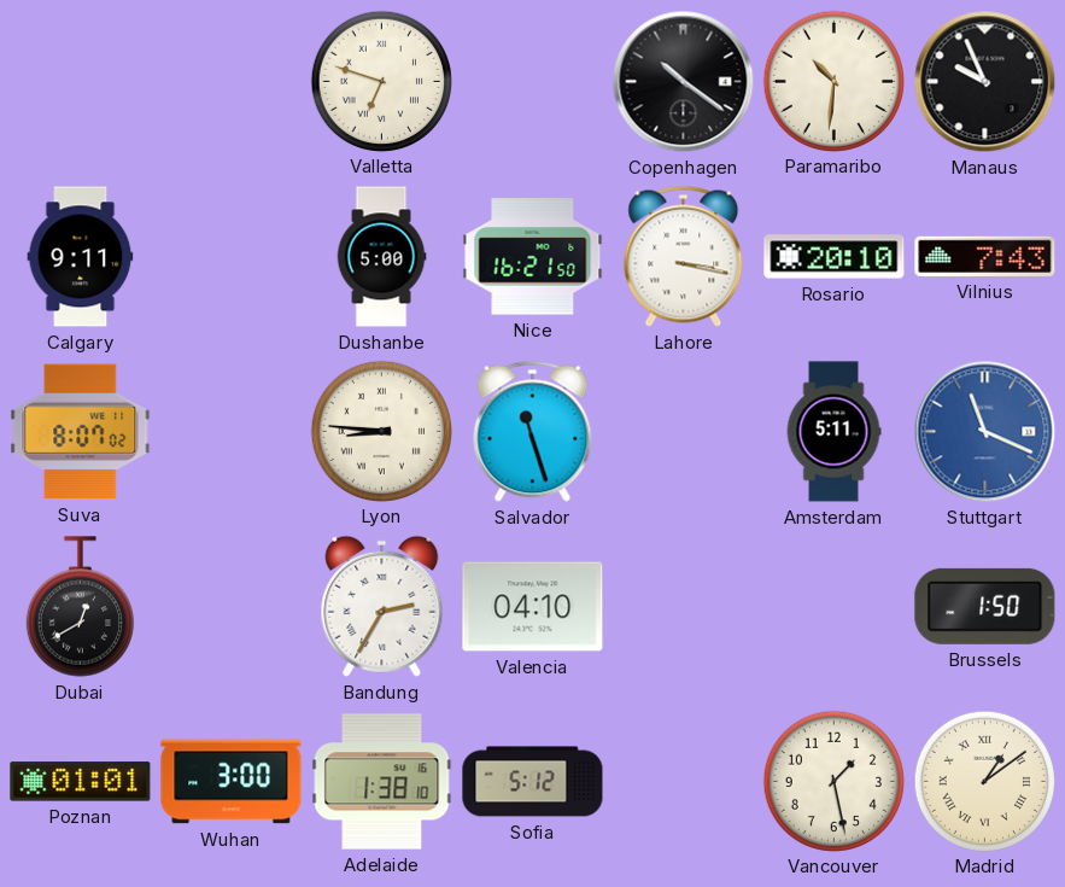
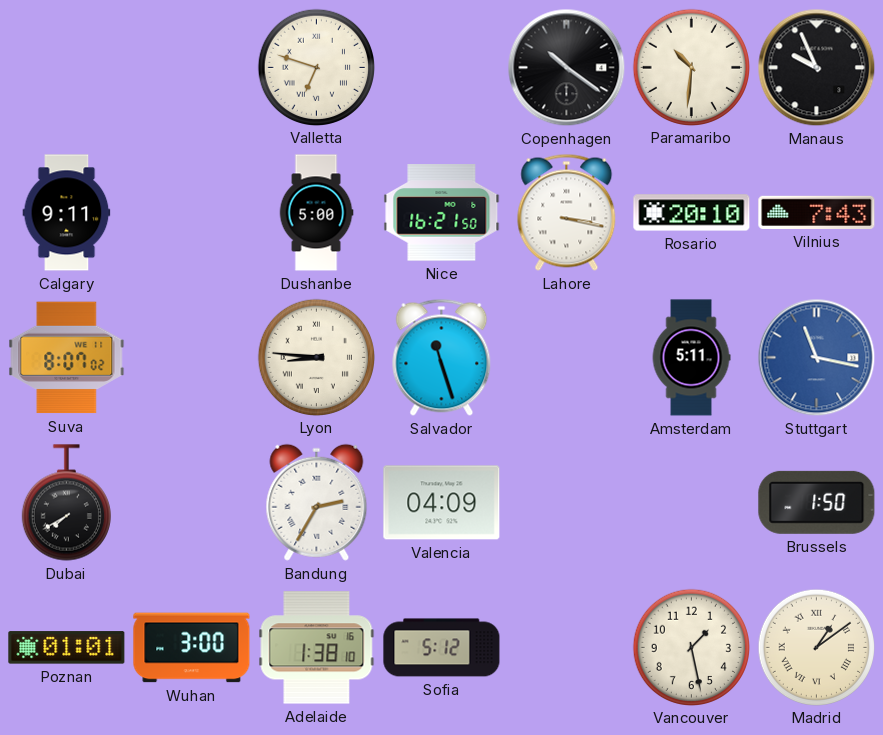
Stuttgart: 11:19 -> 11:17 (817, 358)
Dubai: 12:40 -> 7:40 (66, 503)
Valencia: 04:10 -> 04:09 (442, 503)
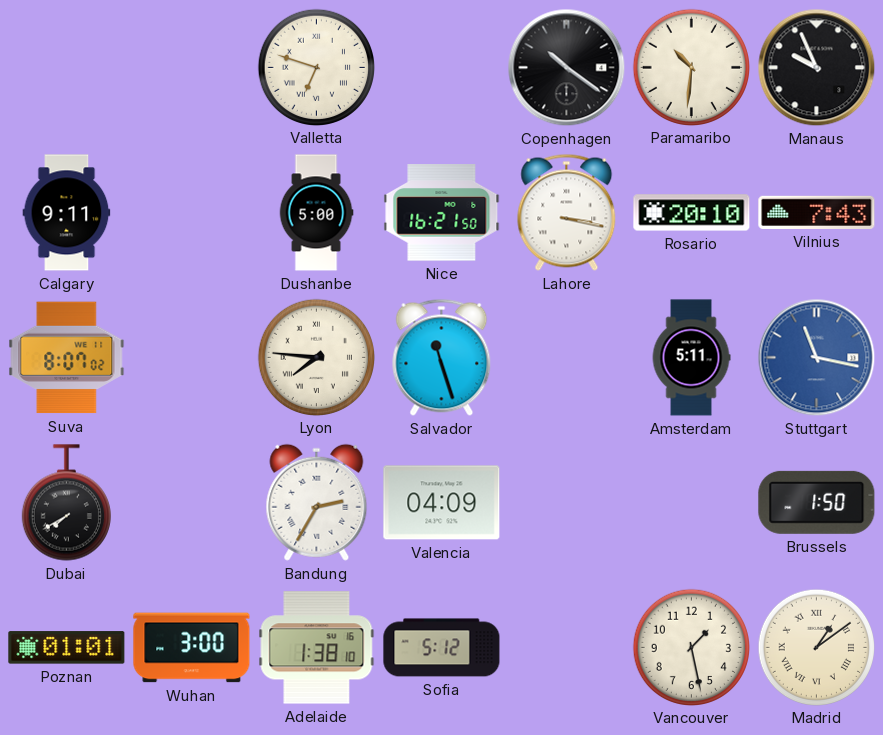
Lyon: 8:46 -> 7:46 (316, 357)
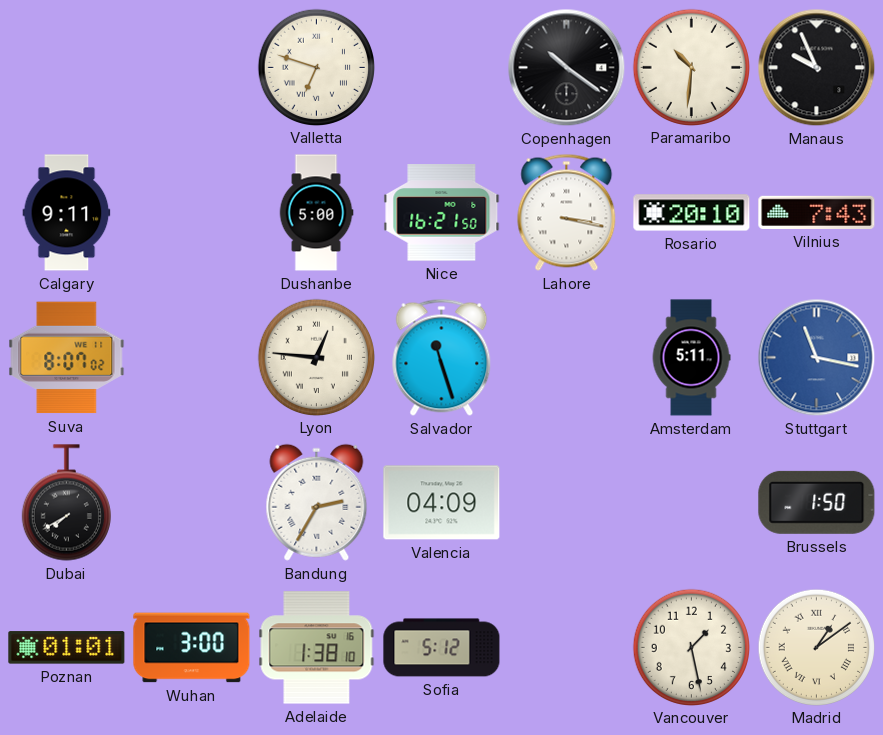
Lyon: 7:46 -> 12:46 (316, 357)
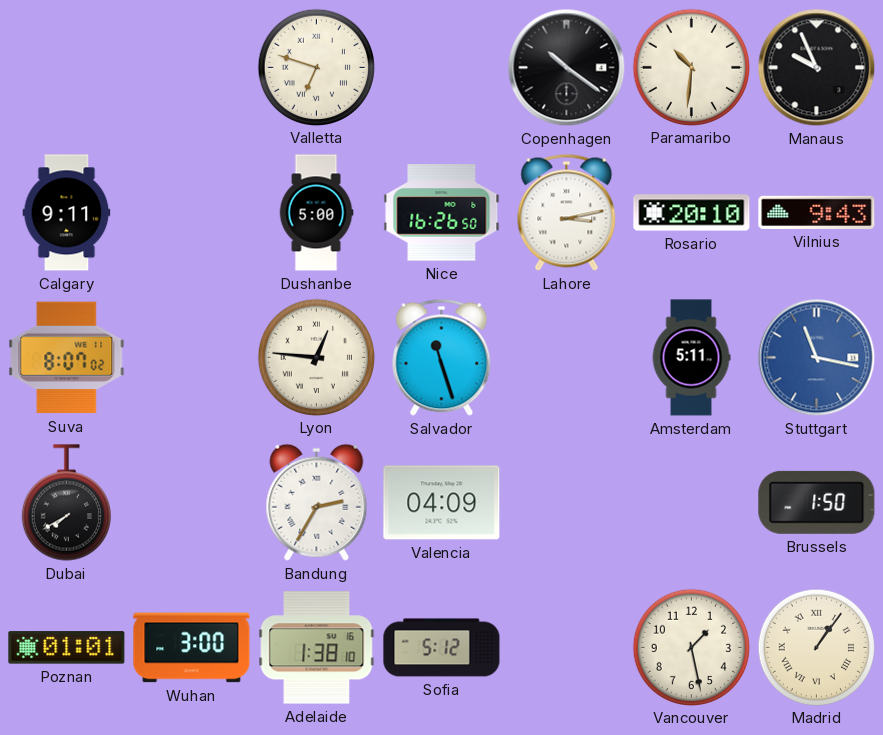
Nice: 16:21 -> 16:26 (442, 213)
Lahore: 3:17 -> 3:13 (567, 212)
Vilnius: 7:43 -> 9:43 (817, 212)
Madrid: 1:09 -> 1:06 (816, 647)
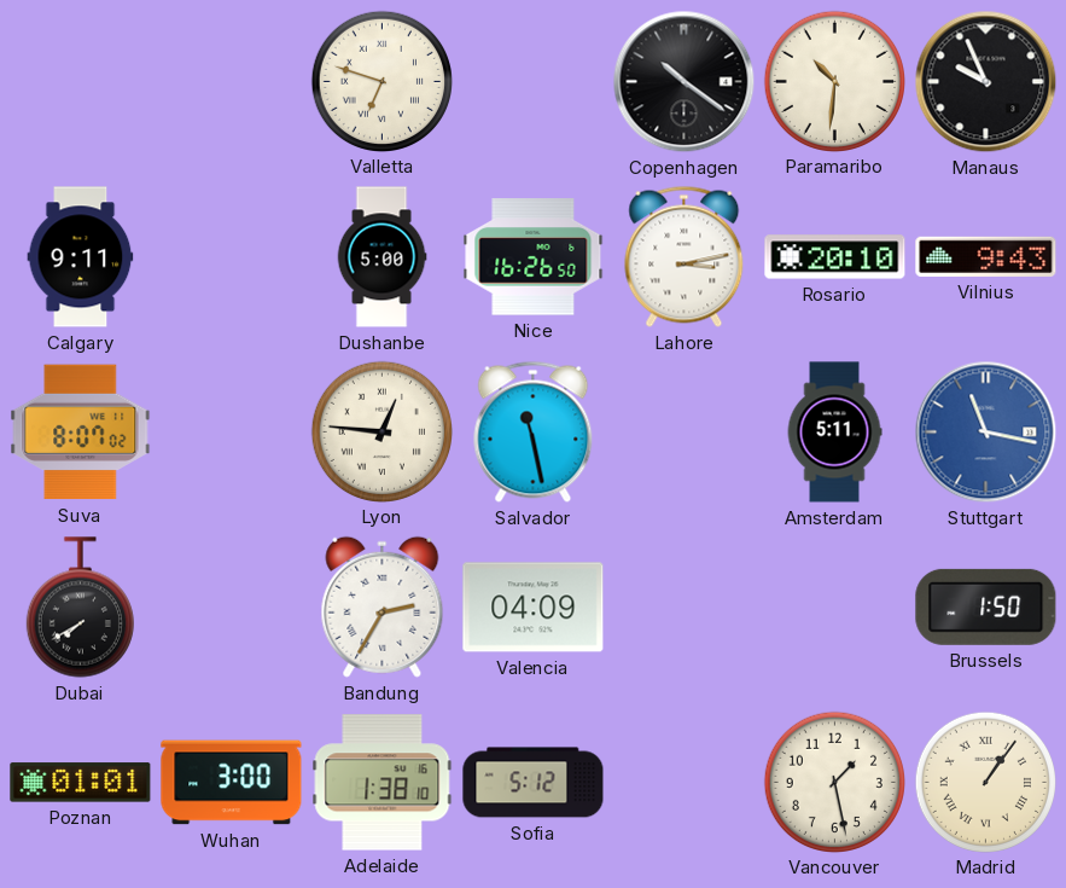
Salvador: 11:27 -> 11:28 (534, 431)
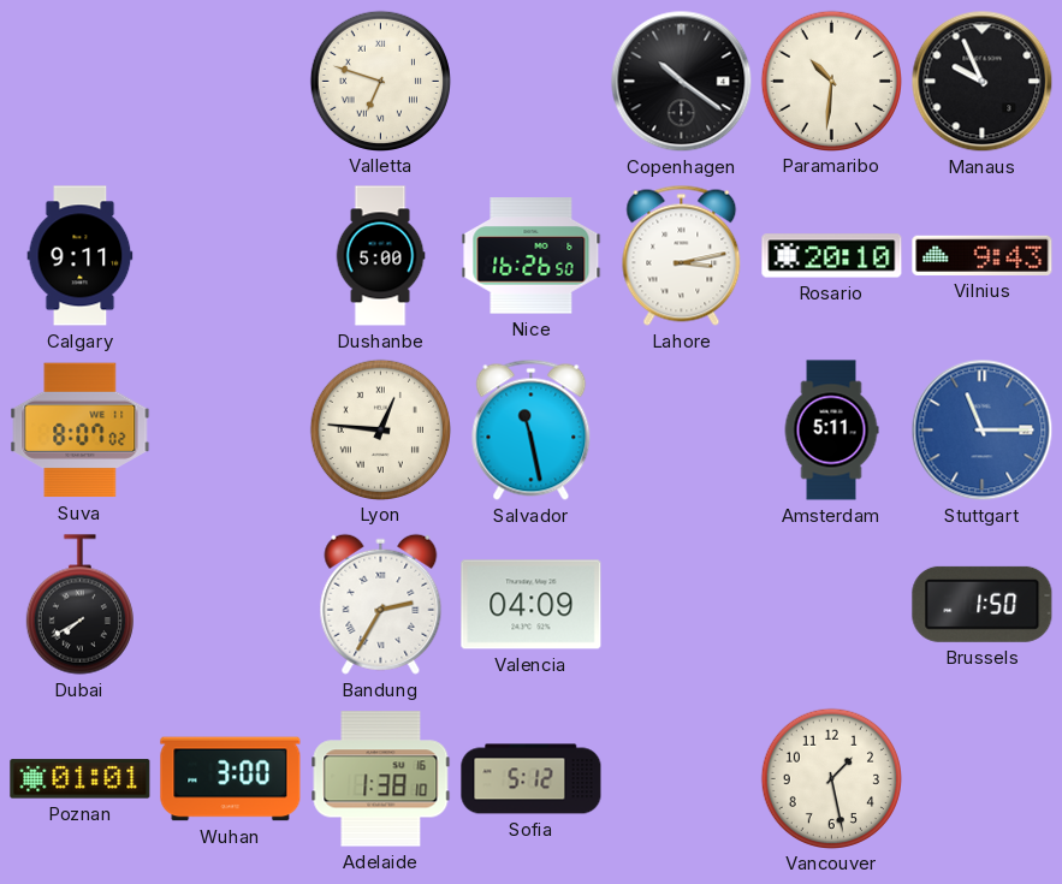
Stuttgart: 11:17 -> 11:15 (983, 431)
Madrid: 1:06 -> none (985, 782)
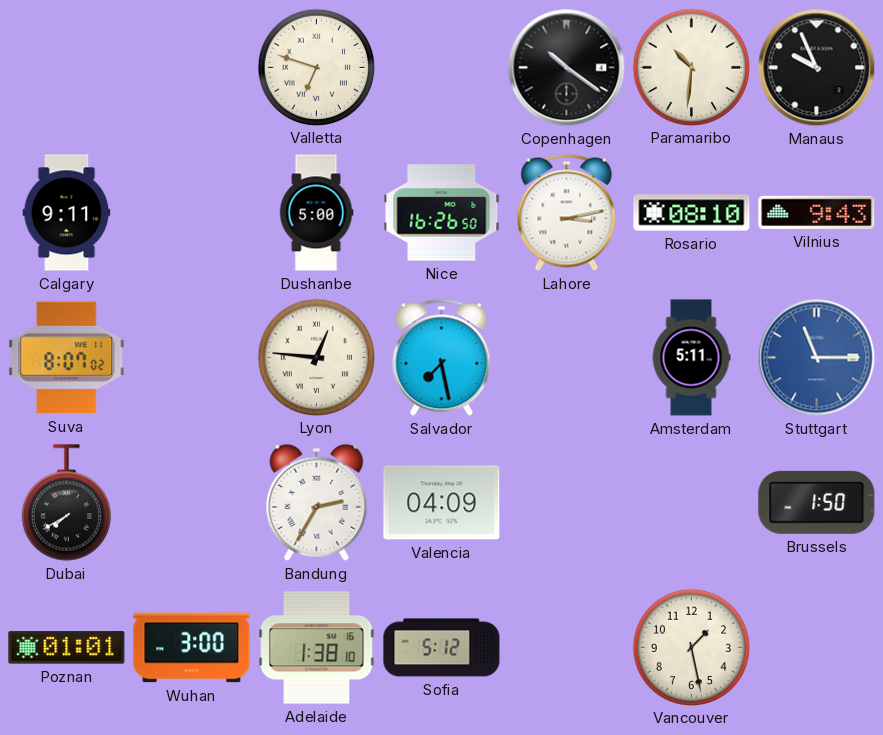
Rosario: 20:10 -> 08:10 (692, 213)
Salvador: 11:28 -> 7:28 (442, 357)
